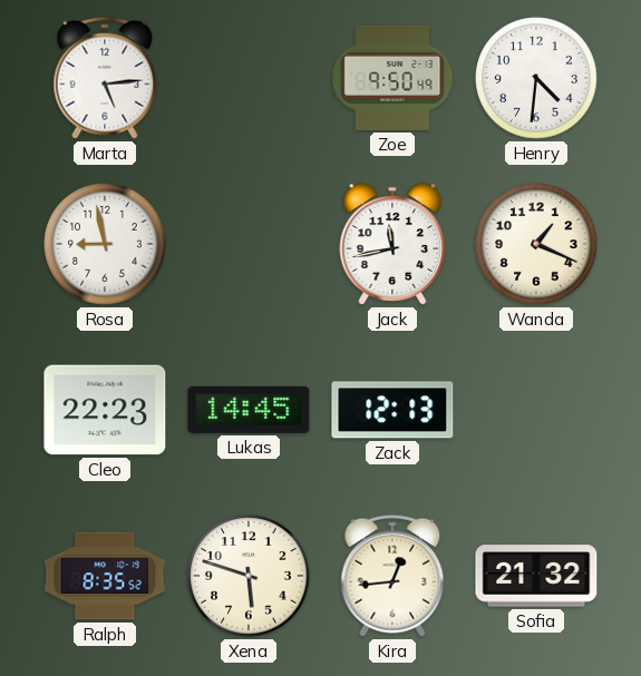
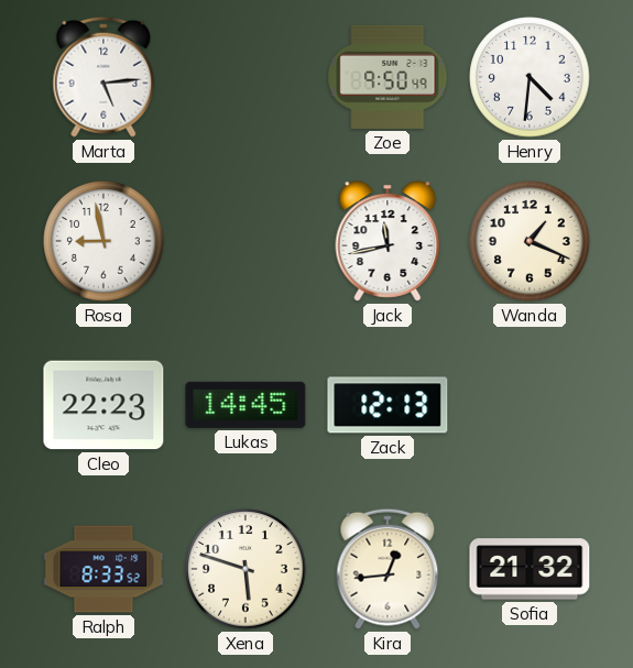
Ralph: 8:35 -> 8:33 (103, 569)
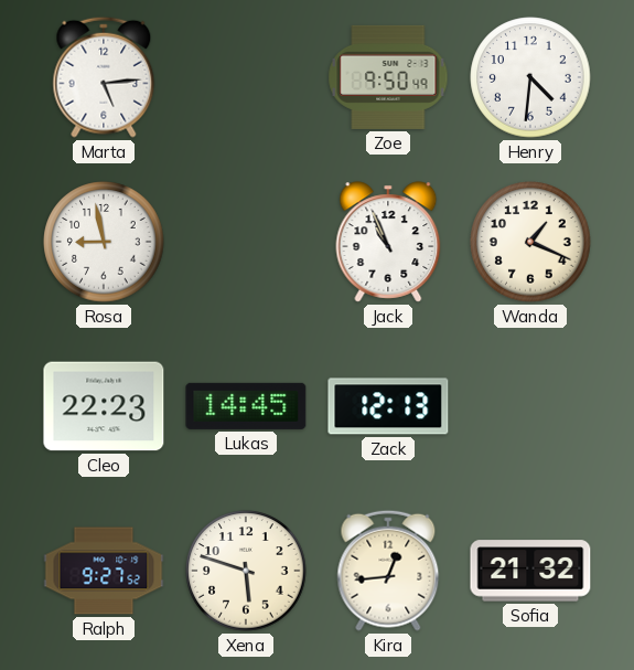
Jack: 11:43 -> 10:56 (388, 242)
Ralph: 8:33 -> 9:27 (104, 571)
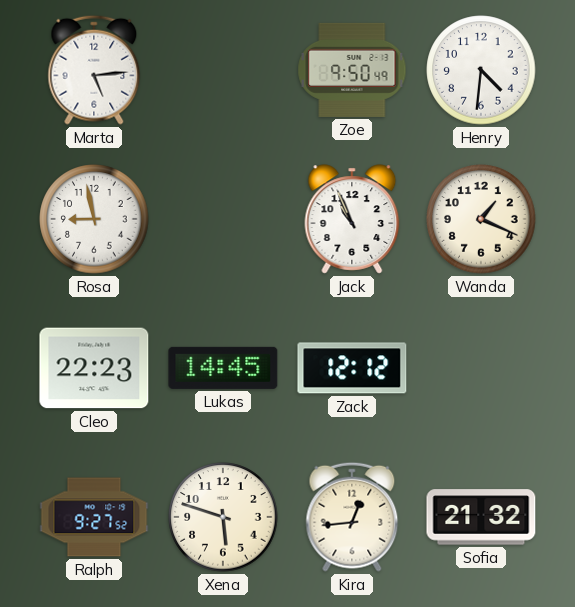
Zack: 12:13 -> 12:12 (352, 368)
